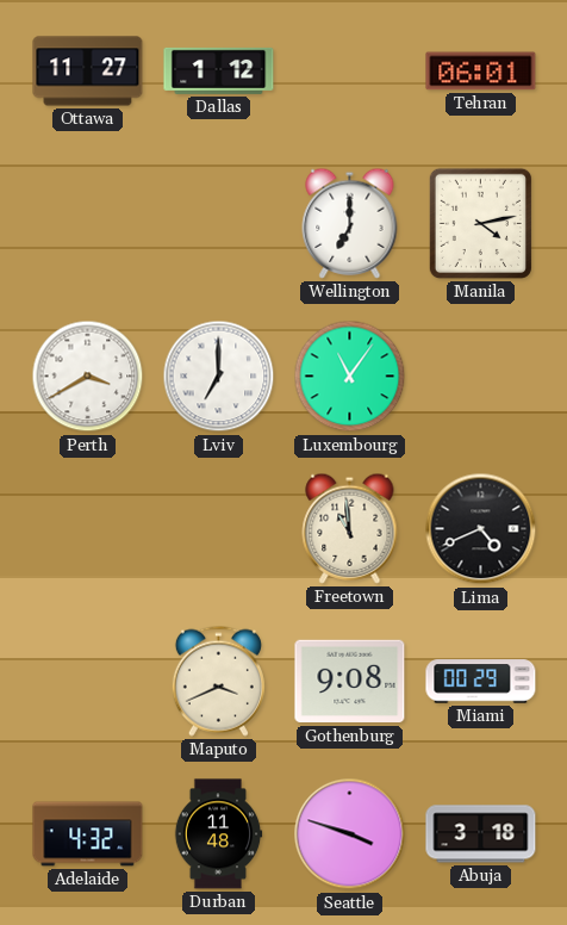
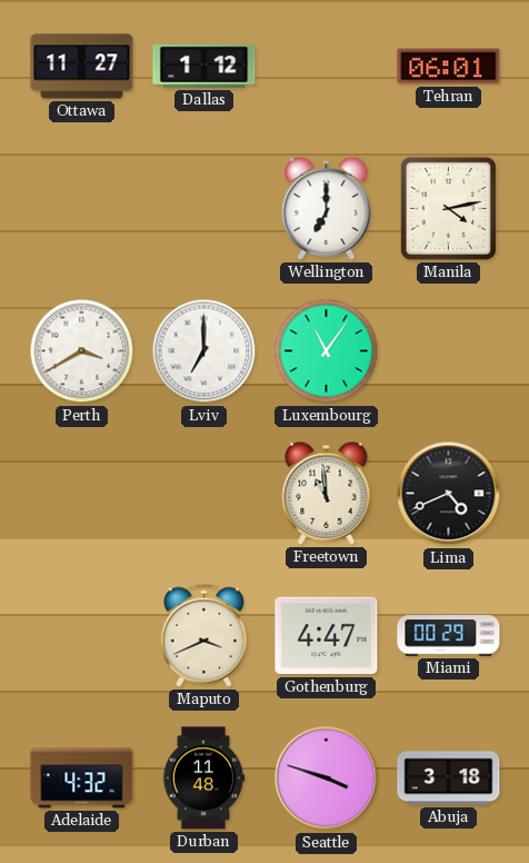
Gothenburg: 9:08 -> 4:47 (327, 636)
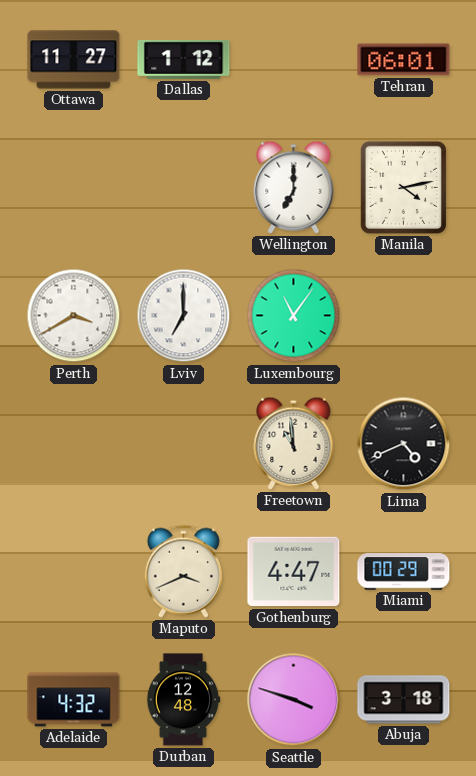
Durban: 11:48 -> 12:48 (183, 700)
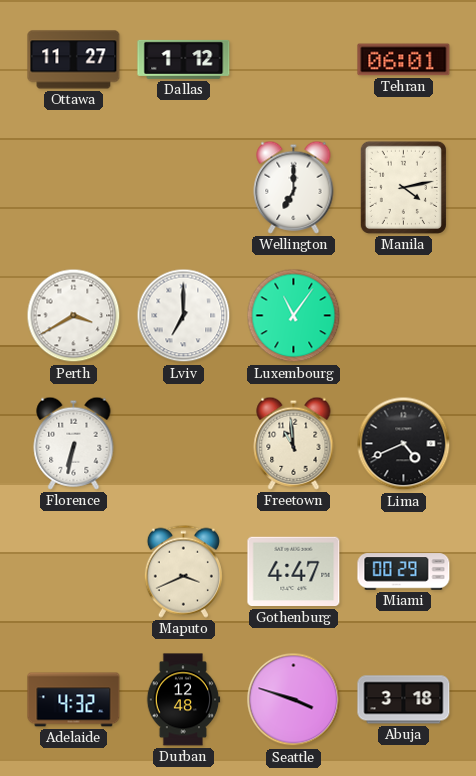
Florence: none -> 6:32 (74, 443)
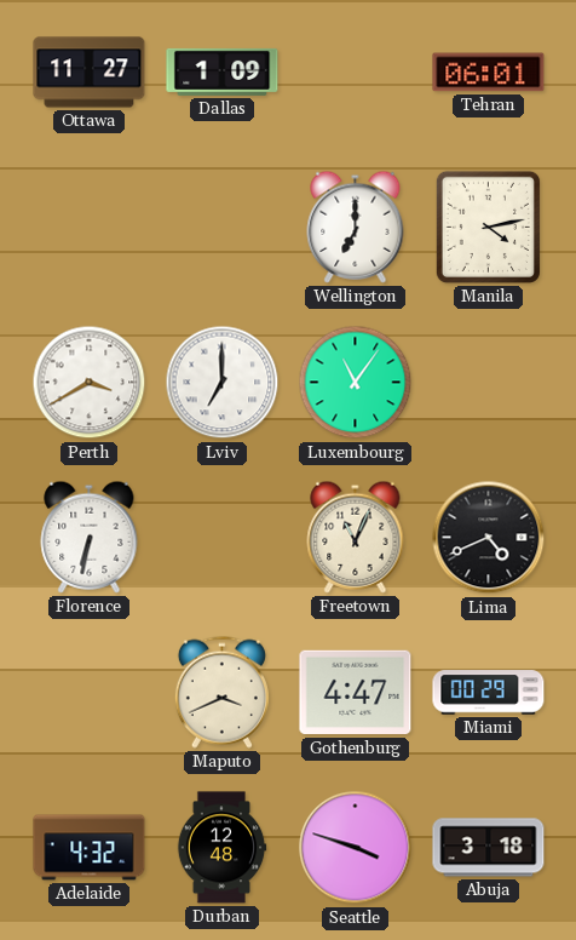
Dallas: 1:12 -> 1:09 (223, 71)
Freetown: 10:59 -> 11:04 (356, 537)
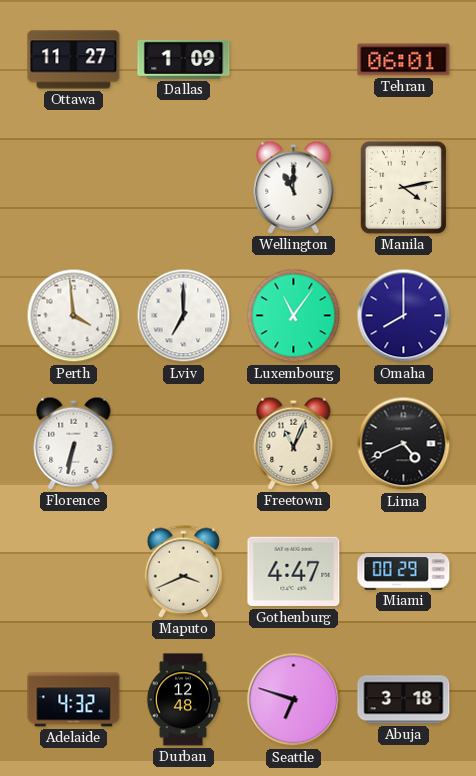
Wellington: 7:00 -> 11:00 (294, 187)
Perth: 3:40 -> 3:59 (74, 316)
Omaha: none -> 8:00 (404, 316)
Seattle: 3:48 -> 6:48 (294, 700)
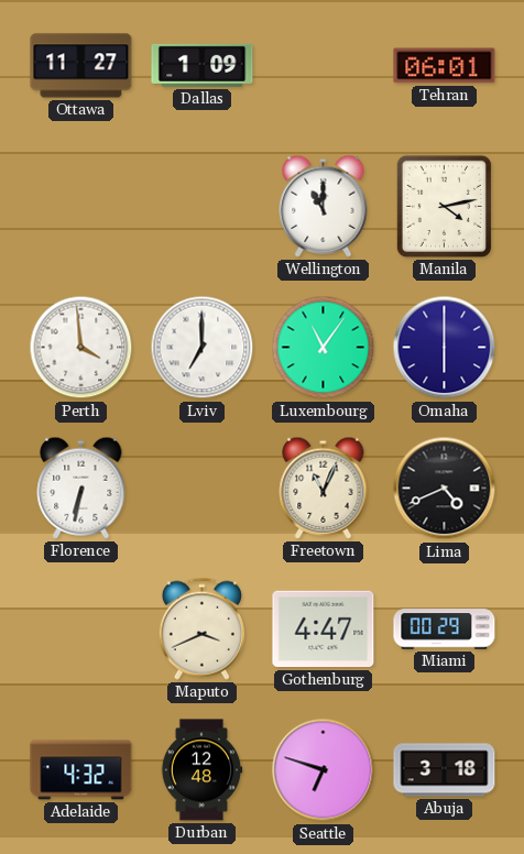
Omaha: 8:00 -> 6:00 (445, 348)
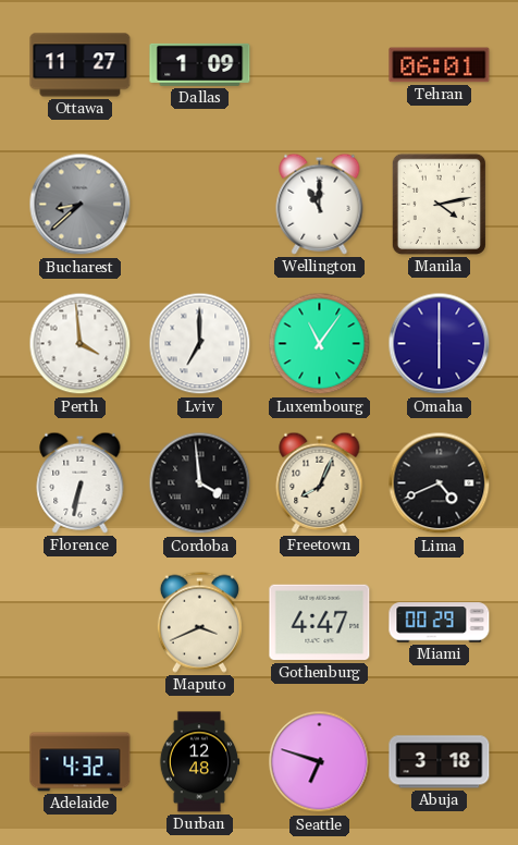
Bucharest: none -> 8:38 (81, 205)
Cordoba: none -> 3:59 (200, 483)
Freetown: 11:04 -> 8:04 (320, 482)
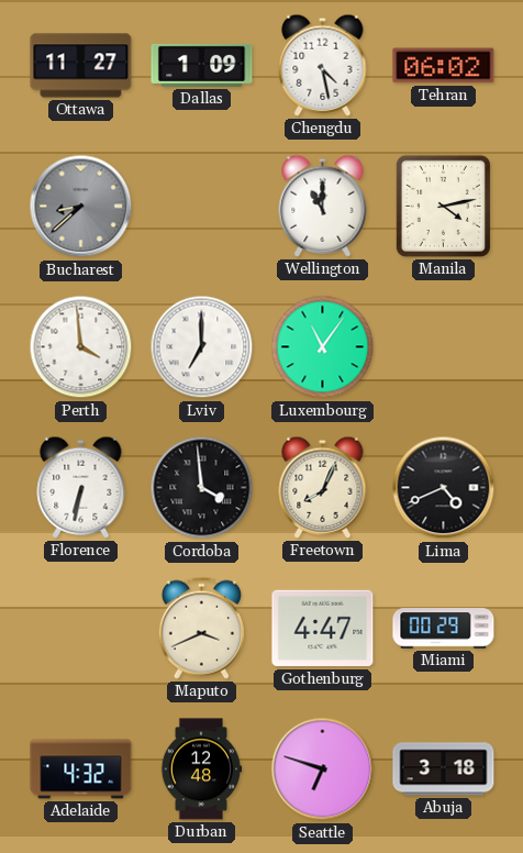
Chengdu: none -> 4:28 (323, 65)
Tehran: 06:01 -> 06:02 (444, 66)
Omaha: 6:00 -> none (440, 344)
